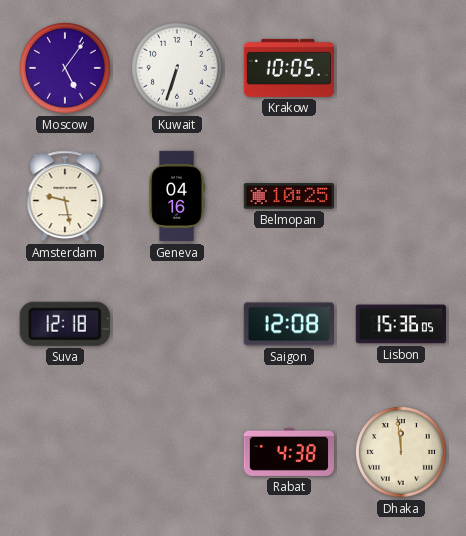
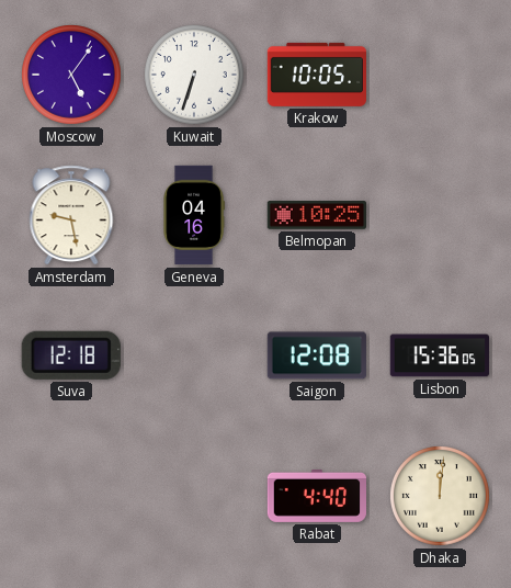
Rabat: 4:38 -> 4:40 (317, 496)
Dhaka: 11:59 -> 12:01 (441, 497)
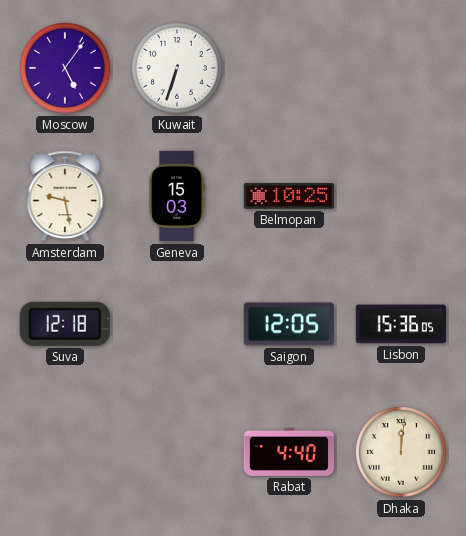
Krakow: 10:05 -> none (316, 75)
Geneva: 04:16 -> 15:03 (177, 196)
Saigon: 12:08 -> 12:05 (288, 324)
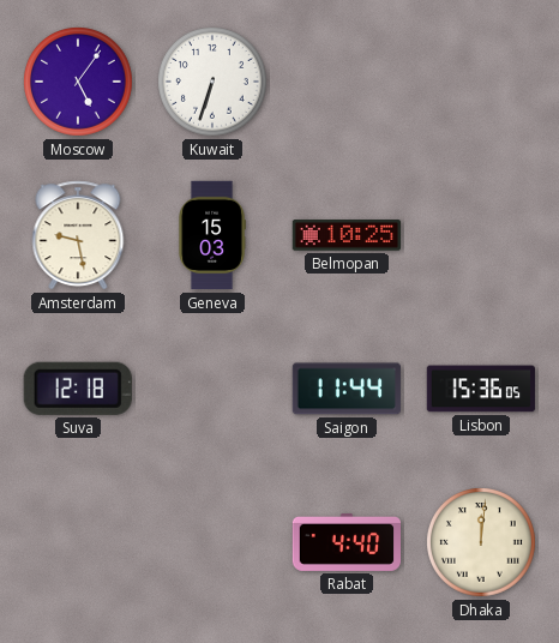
Saigon: 12:05 -> 11:44 (345, 389)
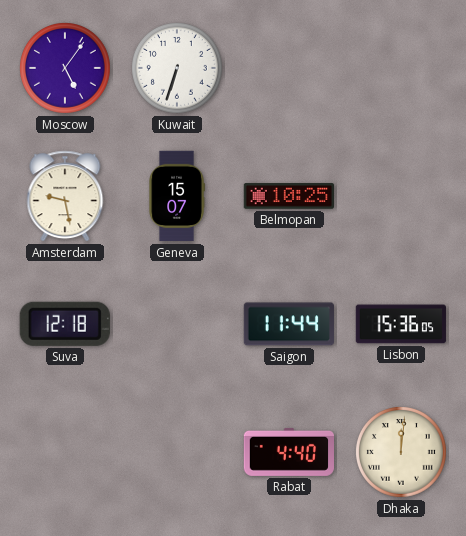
Geneva: 15:03 -> 15:07 (177, 196)
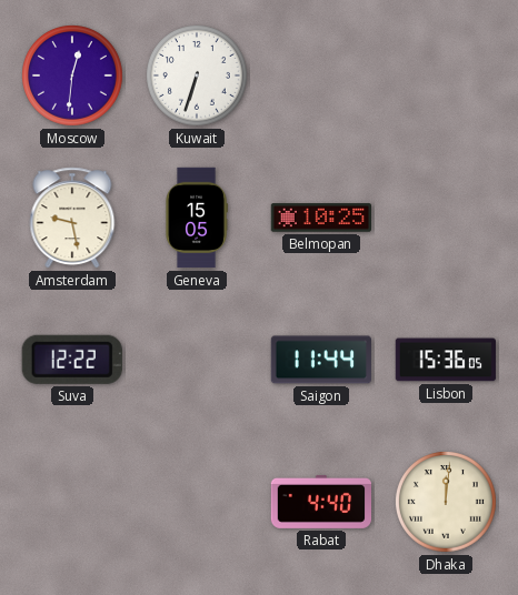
Moscow: 5:06 -> 12:31 (73, 77)
Geneva: 15:07 -> 15:05 (197, 218)
Suva: 12:18 -> 12:22 (72, 360)
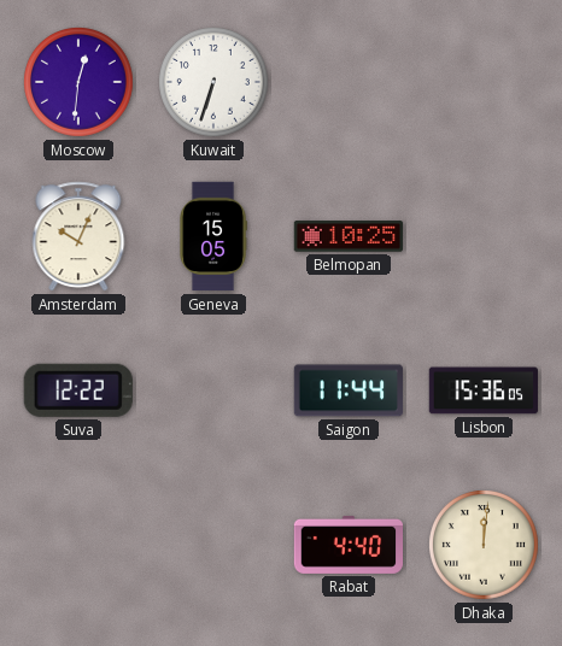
Amsterdam: 9:28 -> 10:04 (78, 236)
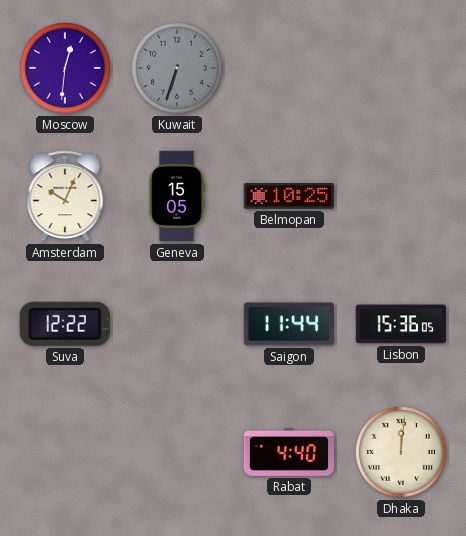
Kuwait dial: white -> grey (178, 69)
